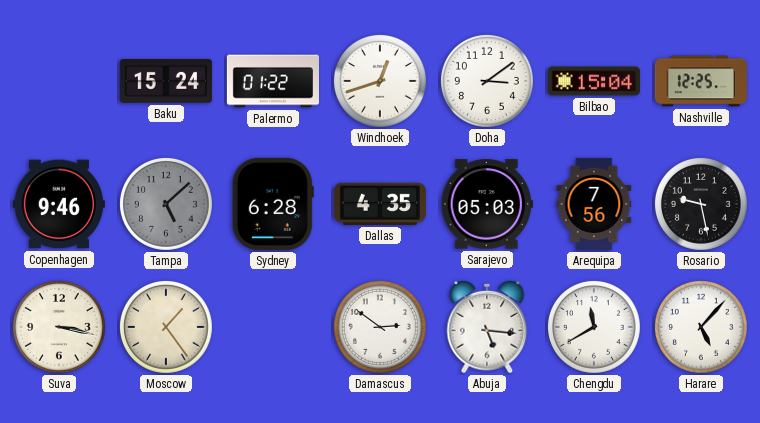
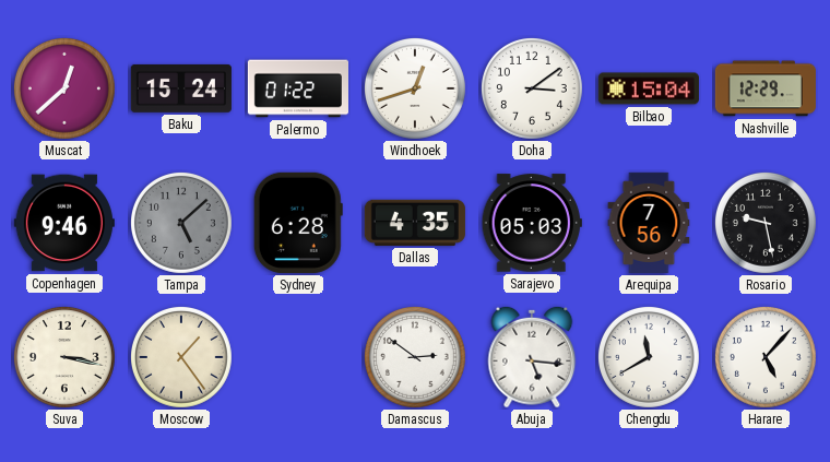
Muscat: none -> 12:38 (64, 88)
Nashville: 12:25 -> 12:29 (766, 88)
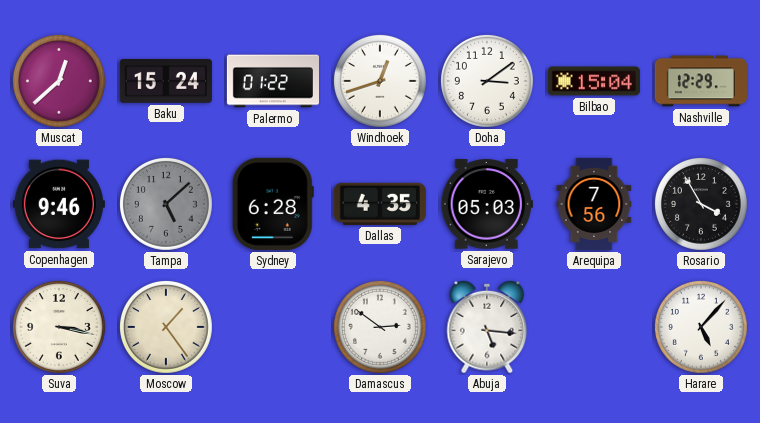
Rosario: 9:28 -> 3:55 (701, 204)
Chengdu: 11:40 -> none (649, 357)
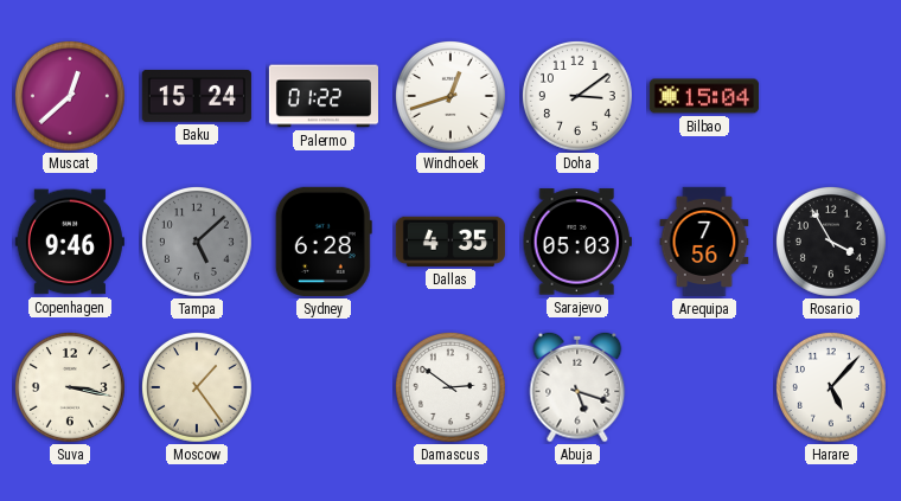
Nashville: 12:29 -> none (701, 81)
Abuja: 5:16 -> 5:18 (577, 387)
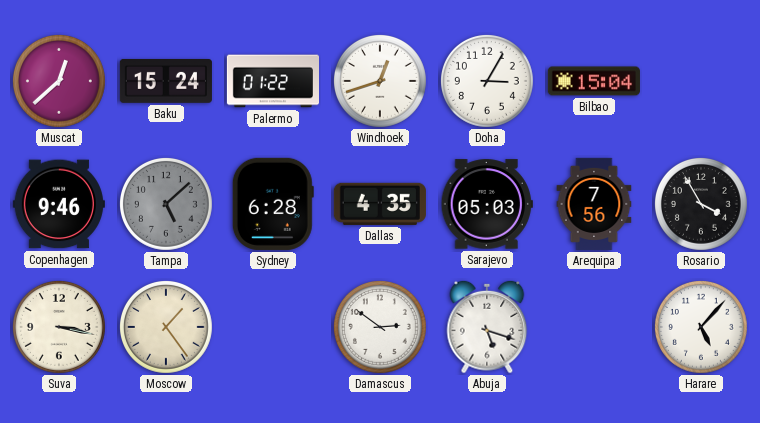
Doha: 3:09 -> 3:05 (487, 81)
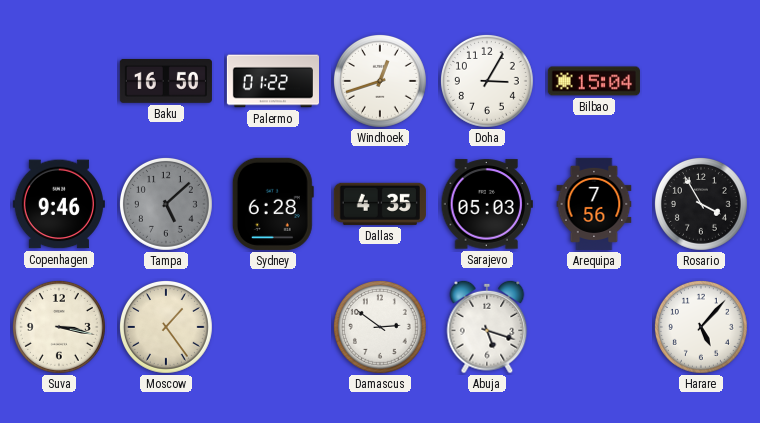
Muscat: 12:38 -> none (59, 81)
Baku: 15:24 -> 16:50 (166, 81)
